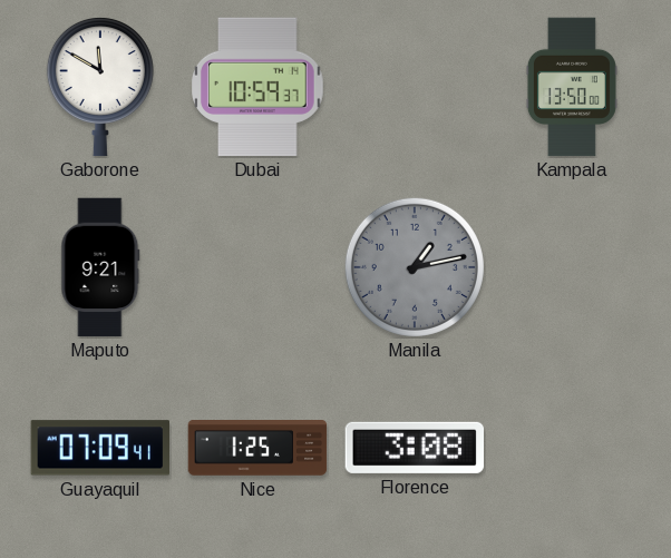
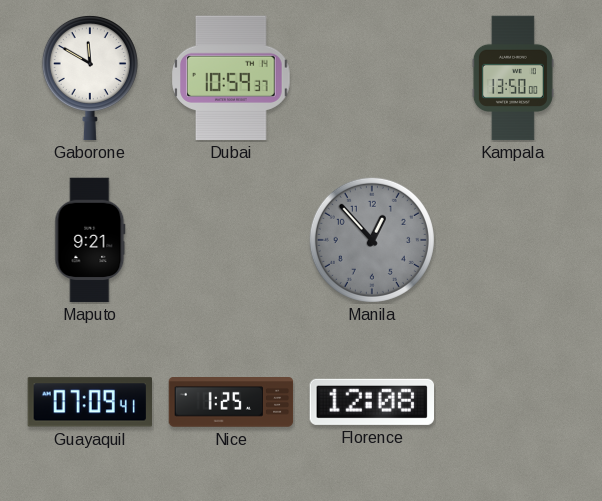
Manila: 1:13 -> 12:53 (372, 240)
Florence: 3:08 -> 12:08 (371, 402)
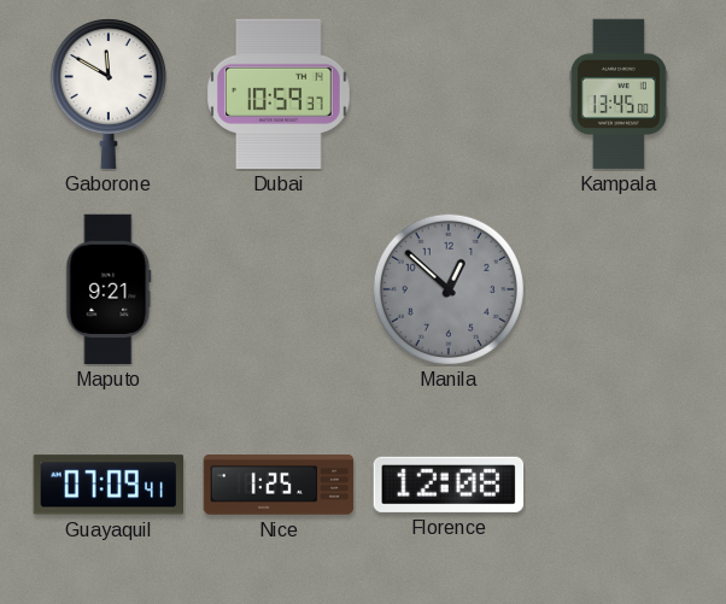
Kampala: 13:50 -> 13:45 (619, 94)
Manila: 12:53 -> 12:52 (449, 289)
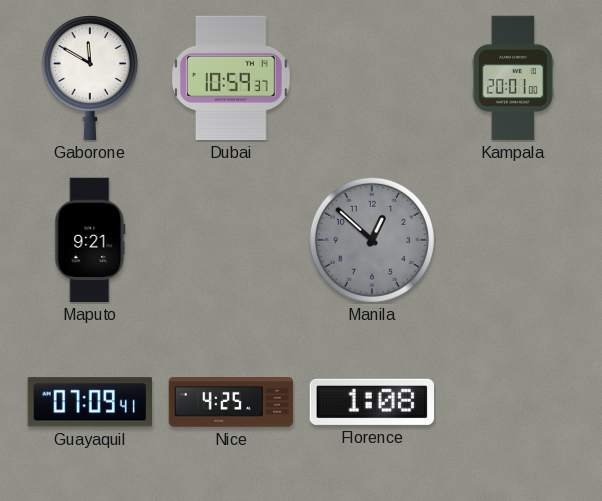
Kampala: 13:45 -> 20:01 (513, 78)
Nice: 1:25 -> 4:25 (231, 402)
Florence: 12:08 -> 1:08 (371, 402)
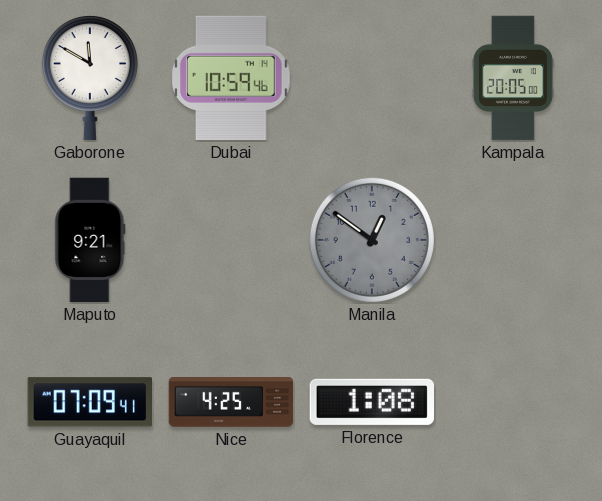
Dubai: 10:59:37 -> 10:59:46 (231, 78)
Kampala: 20:01 -> 20:05 (513, 78)
Manila: 12:52 -> 12:51 (372, 240)
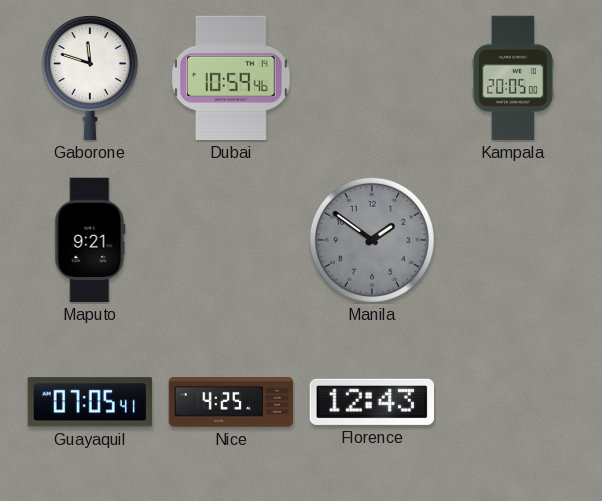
Gaborone: 11:50 -> 11:48 (90, 78)
Manila: 12:51 -> 1:51 (372, 240)
Guayaquil: 07:09 -> 07:05 (89, 402)
Florence: 1:08 -> 12:43 (371, 402)
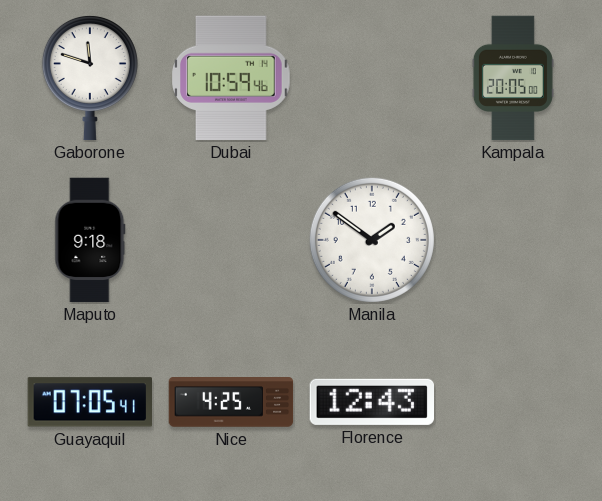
Maputo: 9:21 -> 9:18 (90, 240)
Manila dial: grey -> white (372, 240)
